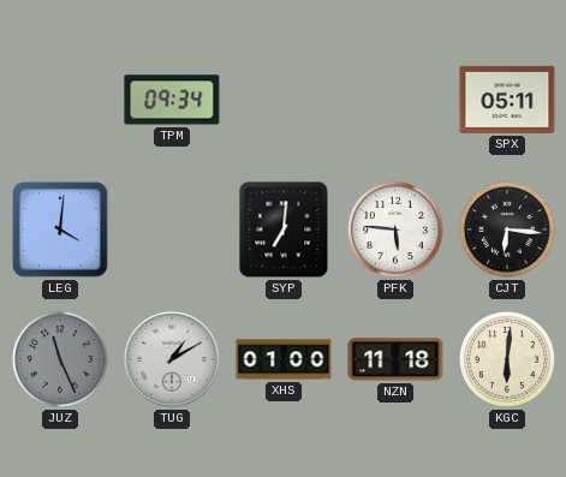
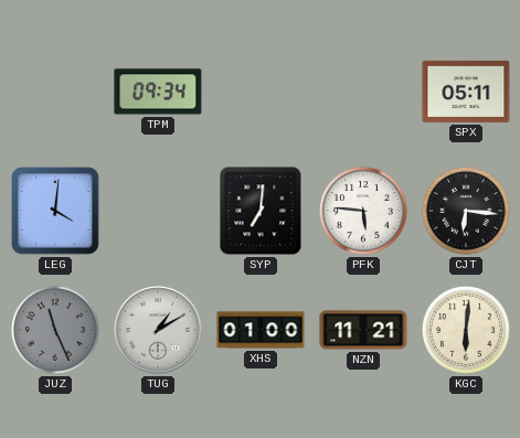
NZN: 11:18 -> 11:21 (363, 330)
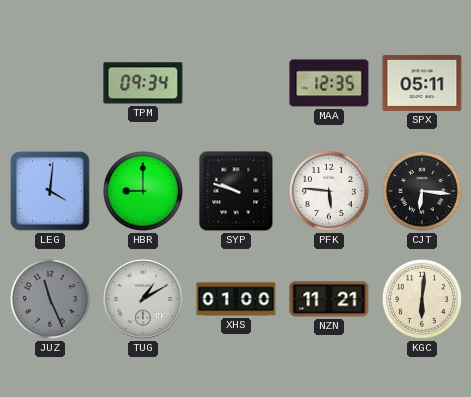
MAA: none -> 12:35 (329, 83)
HBR: none -> 9:00 (143, 191)
SYP: 7:01 -> 9:48 (236, 191)
